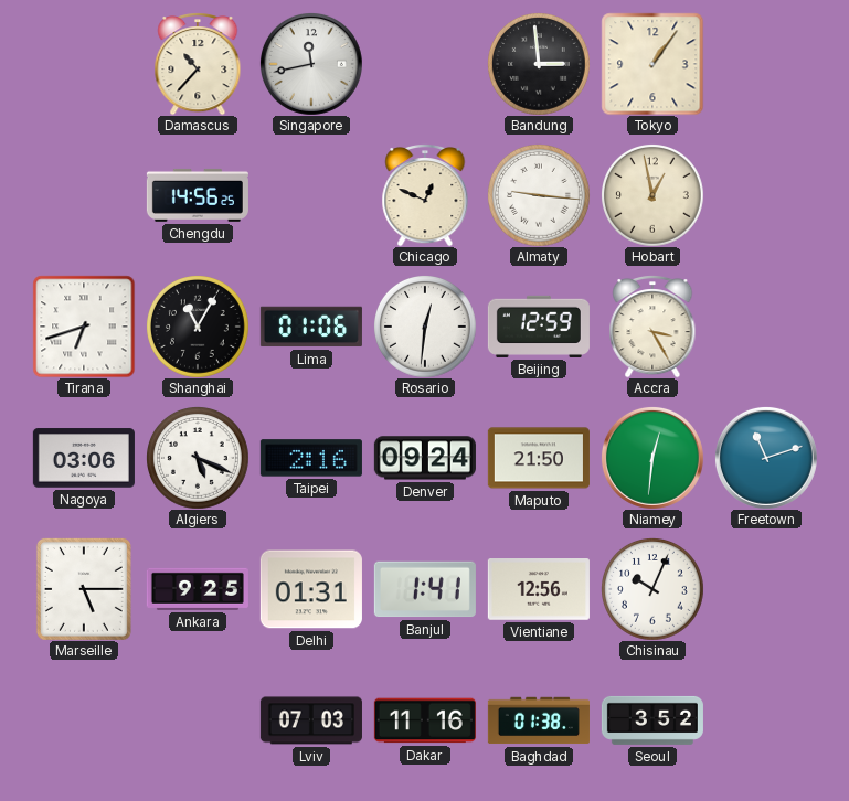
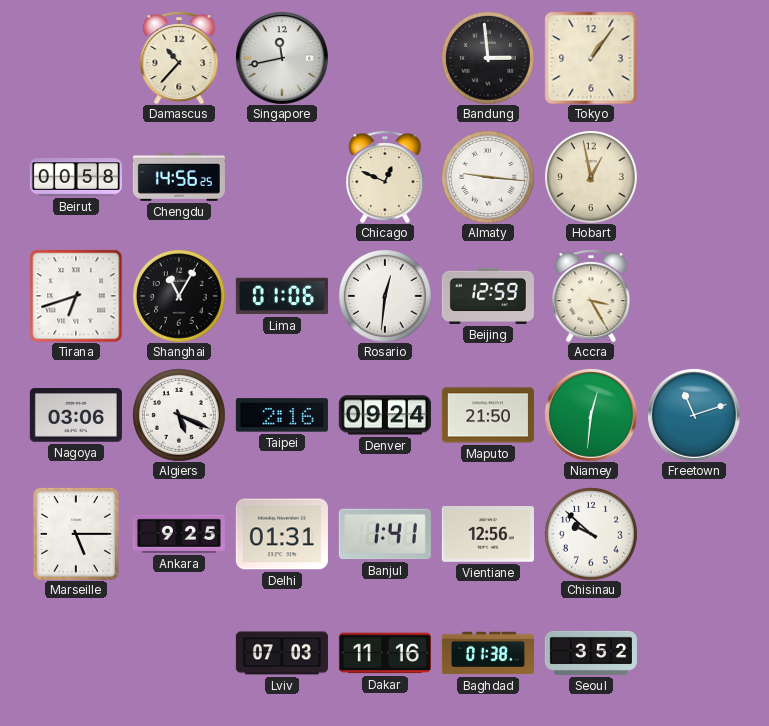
Beirut: none -> 00:58 (76, 177)
Chisinau: 10:04 -> 9:52 (591, 534)
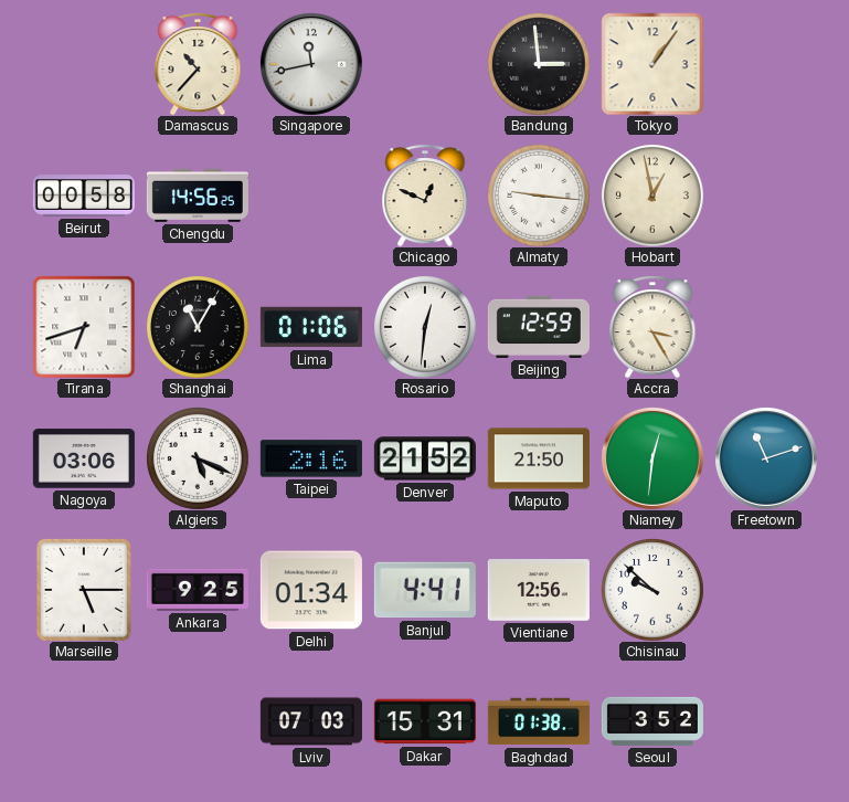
Denver: 09:24 -> 21:52 (425, 458)
Delhi: 01:31 -> 01:34 (311, 590)
Banjul: 1:41 -> 4:41 (425, 590)
Dakar: 11:16 -> 15:31 (425, 721)
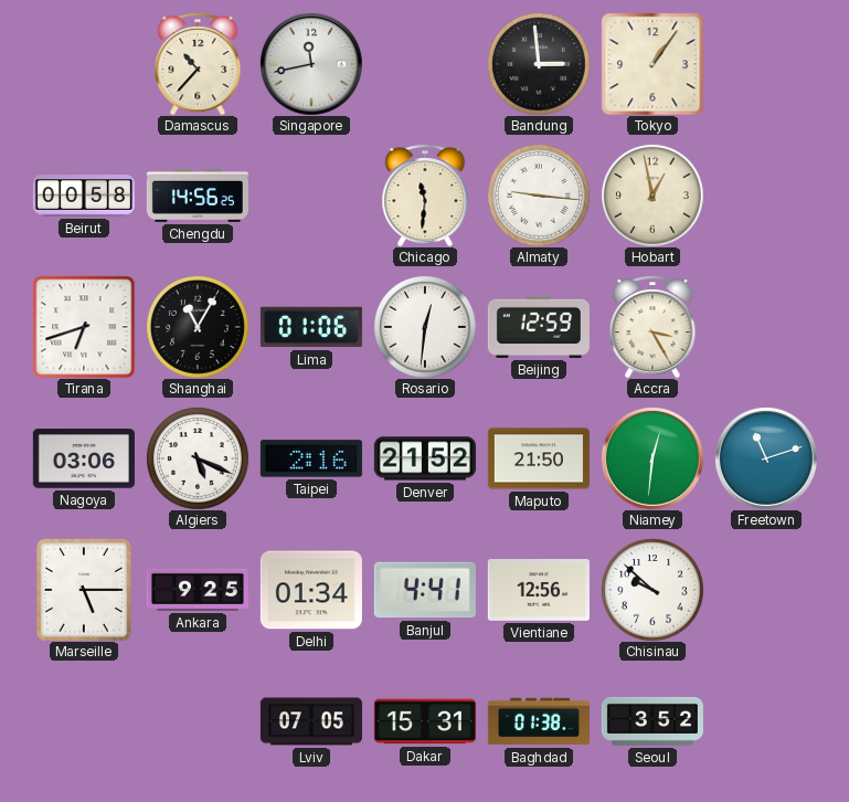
Chicago: 12:49 -> 11:31 (425, 196)
Lviv: 07:03 -> 07:05 (311, 721)
